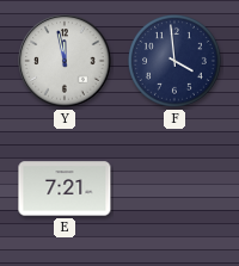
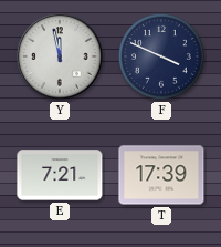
F: 3:59 -> 3:49 (162, 58)
T: none -> 17:39 (161, 175)
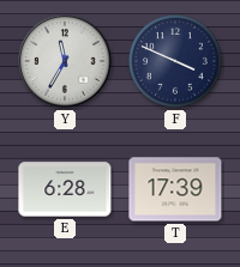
Y: 11:58 -> 11:35 (65, 61)
E: 7:21 -> 6:28 (65, 189)
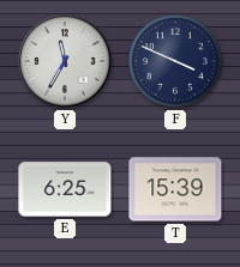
E: 6:28 -> 6:25 (65, 189)
T: 17:39 -> 15:39 (175, 189)
